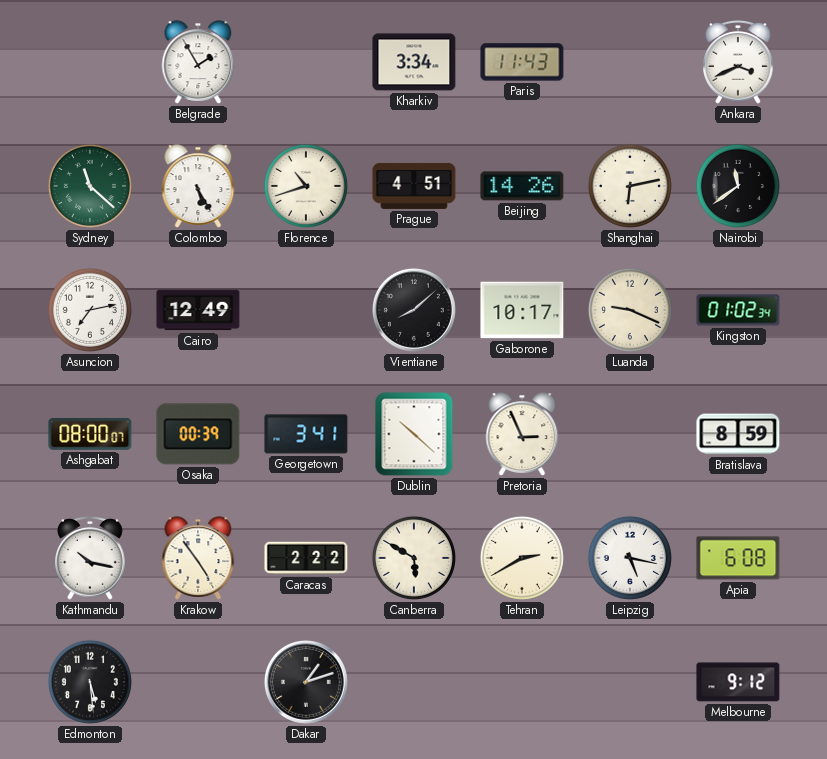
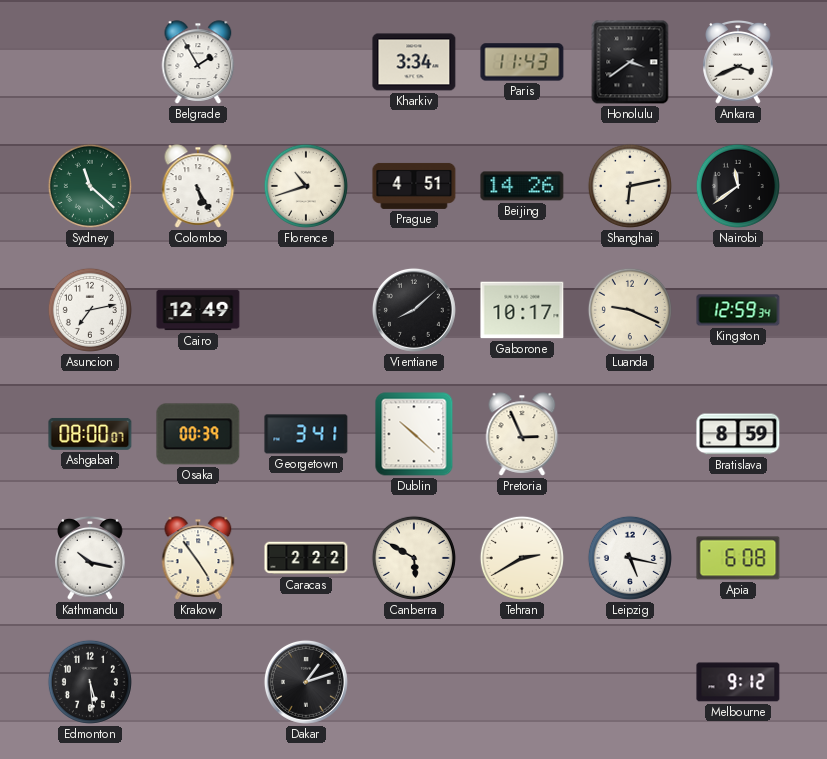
Honolulu: none -> 3:39 (630, 62)
Kingston: 01:02 -> 12:59 (738, 310)
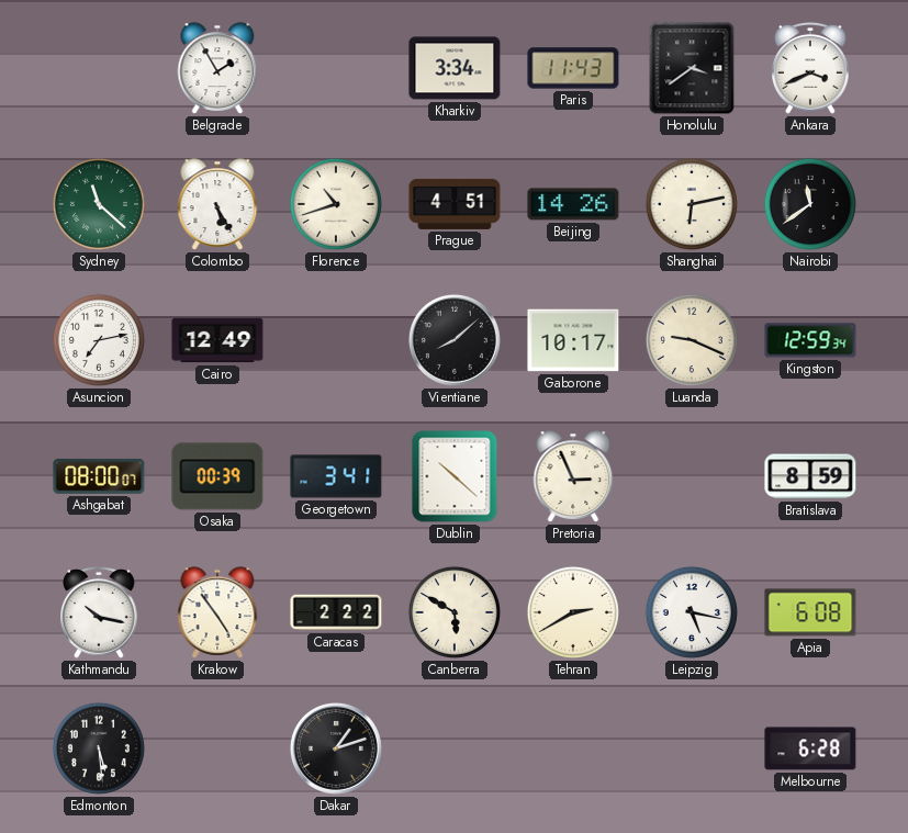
Melbourne: 9:12 -> 6:28 (810, 748)
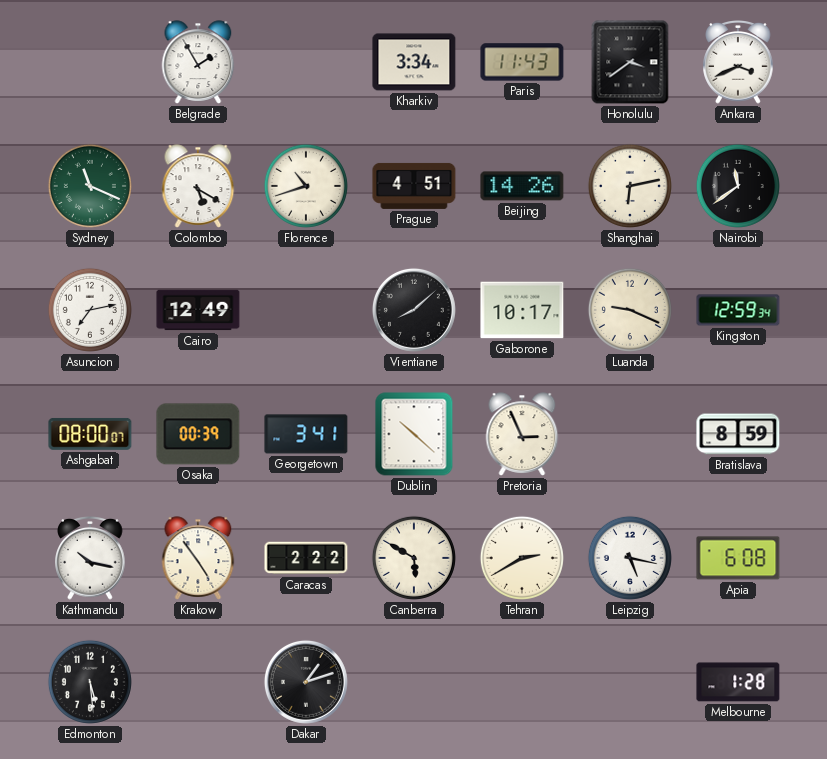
Sydney: 11:22 -> 11:19 (90, 186)
Colombo: 5:25 -> 5:20 (198, 186)
Melbourne: 6:28 -> 1:28 (738, 682)
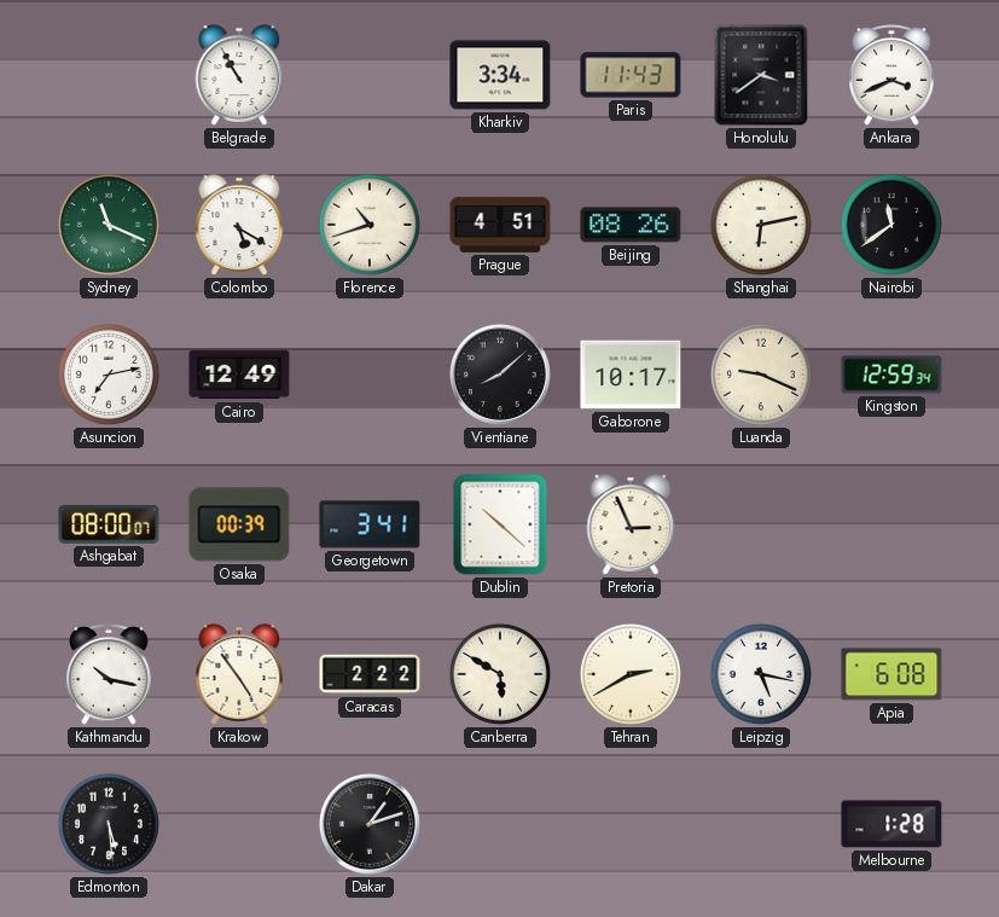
Belgrade: 1:55 -> 10:55 (239, 75)
Beijing: 14:26 -> 08:26 (631, 225)
Bratislava: 8:59 -> none (738, 434)
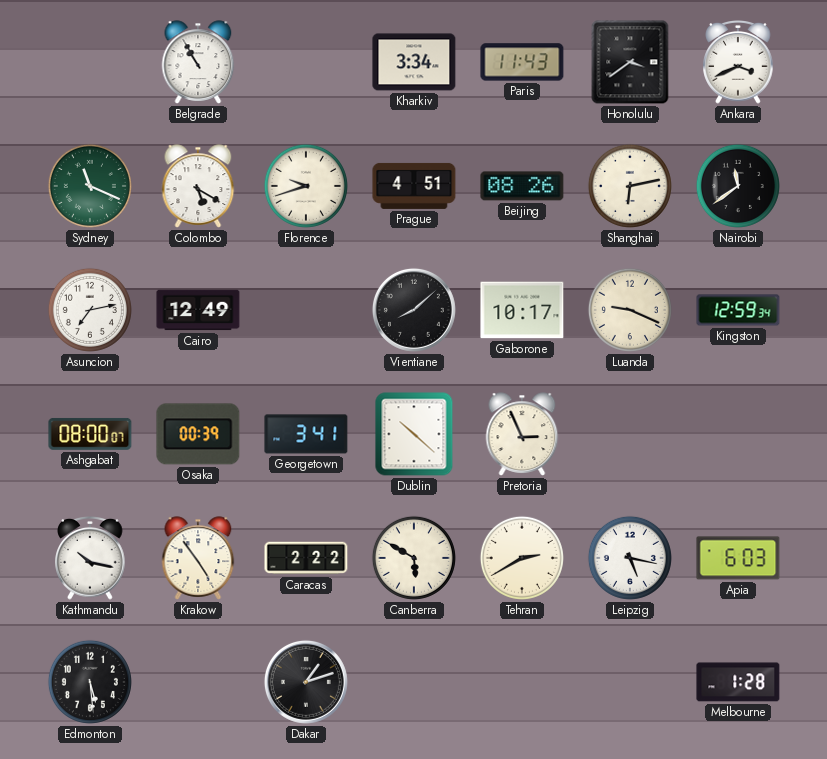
Florence: 10:42 -> 9:42 (306, 186)
Apia: 6:08 -> 6:03 (738, 558)
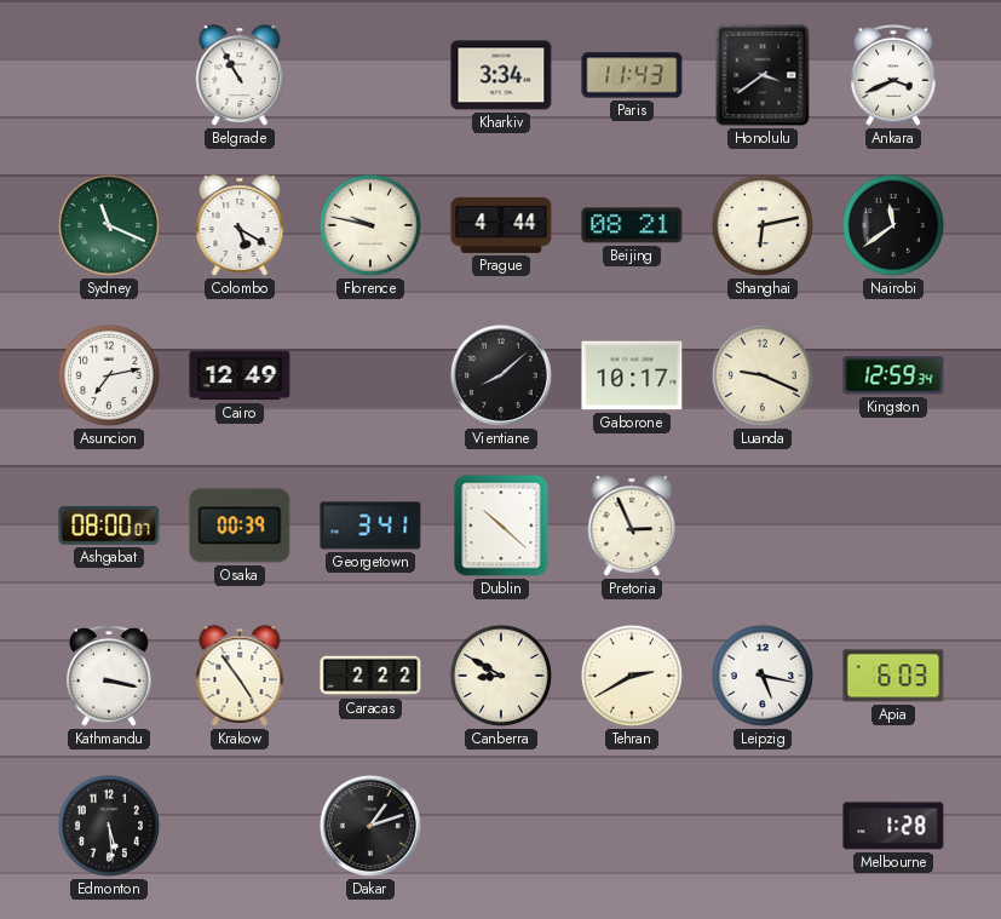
Florence: 9:42 -> 9:47 (370, 225)
Prague: 4:51 -> 4:44 (501, 225)
Beijing: 08:26 -> 08:21 (632, 225)
Kathmandu: 10:17 -> 3:17 (109, 677)
Canberra: 5:50 -> 8:50 (501, 676)
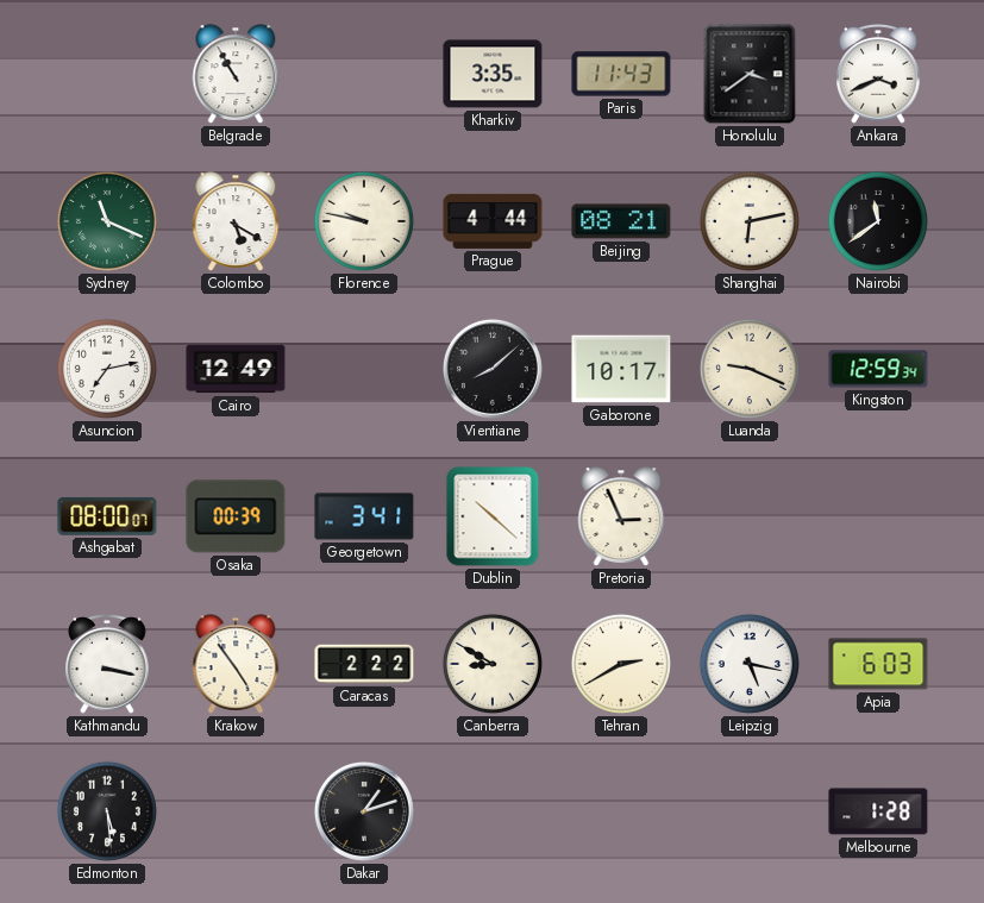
Kharkiv: 3:34 -> 3:35 (493, 74)
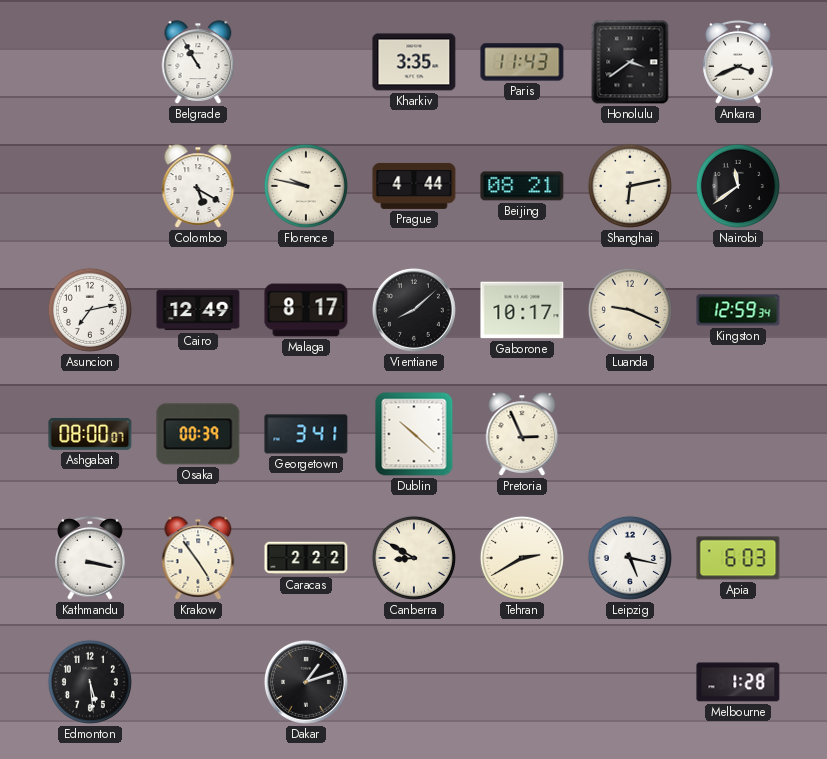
Sydney: 11:19 -> none (107, 221)
Malaga: none -> 8:17 (306, 310)
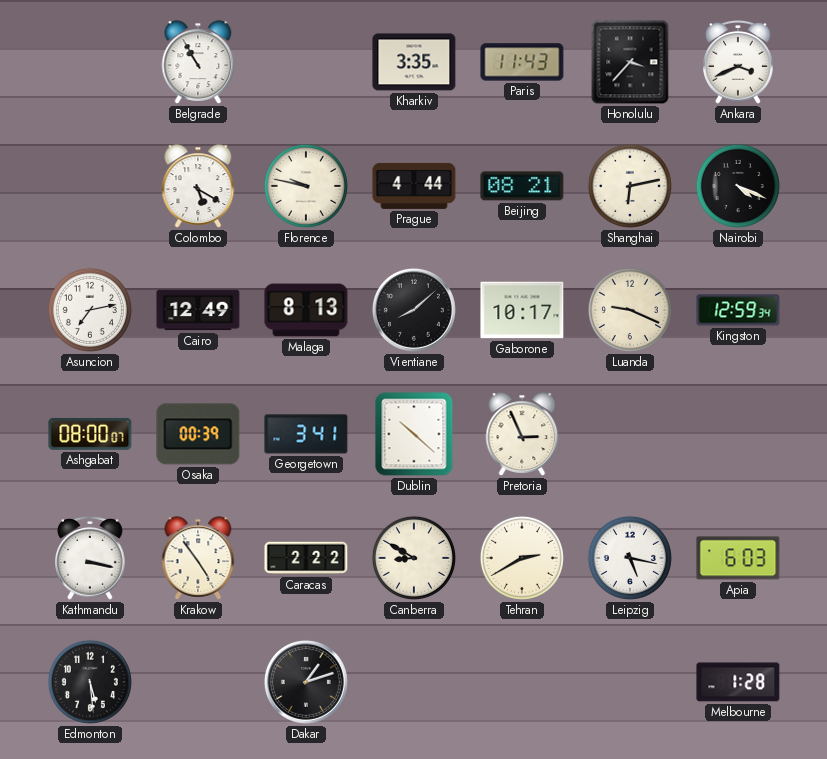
Honolulu: 3:39 -> 3:37 (630, 62)
Nairobi: 11:39 -> 4:19 (738, 186)
Malaga: 8:17 -> 8:13 (306, 310)
